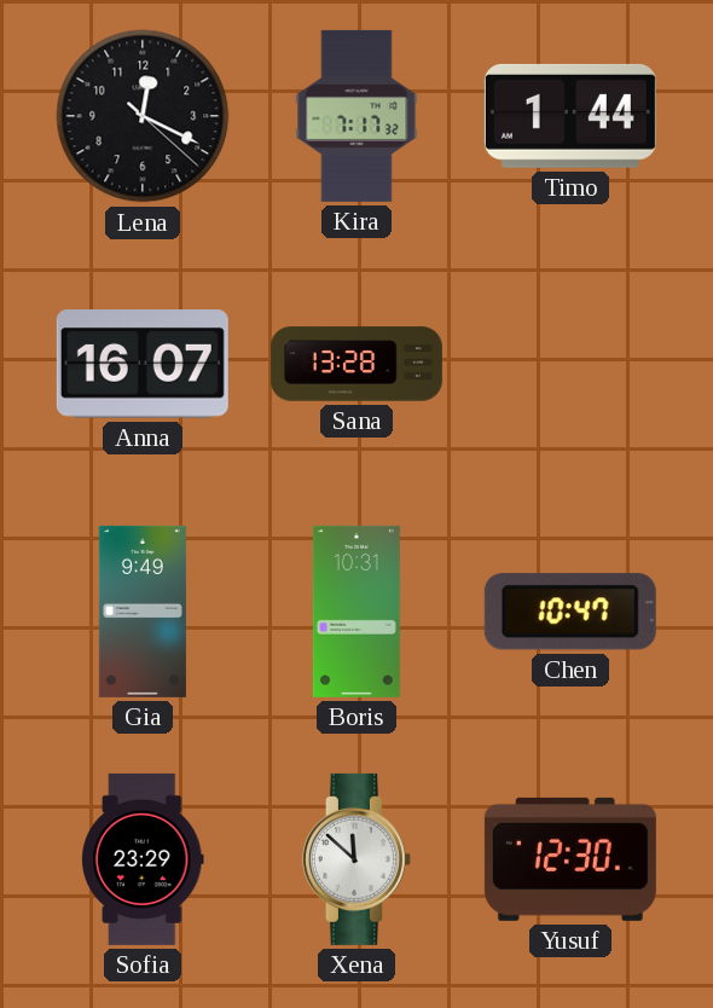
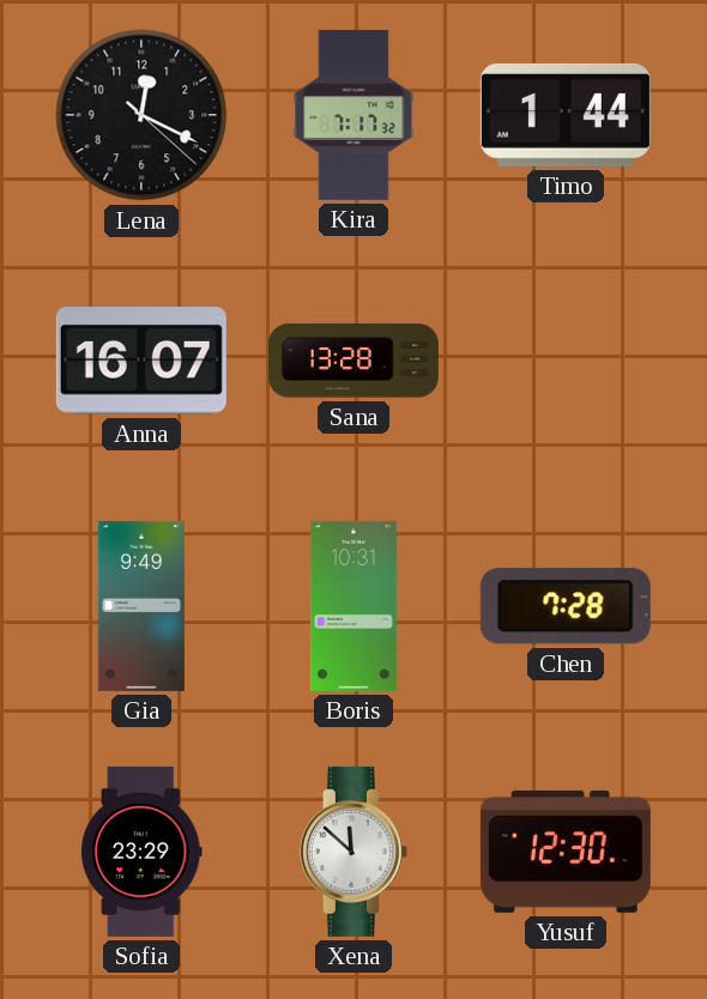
Chen: 10:47 -> 7:28 (566, 606)
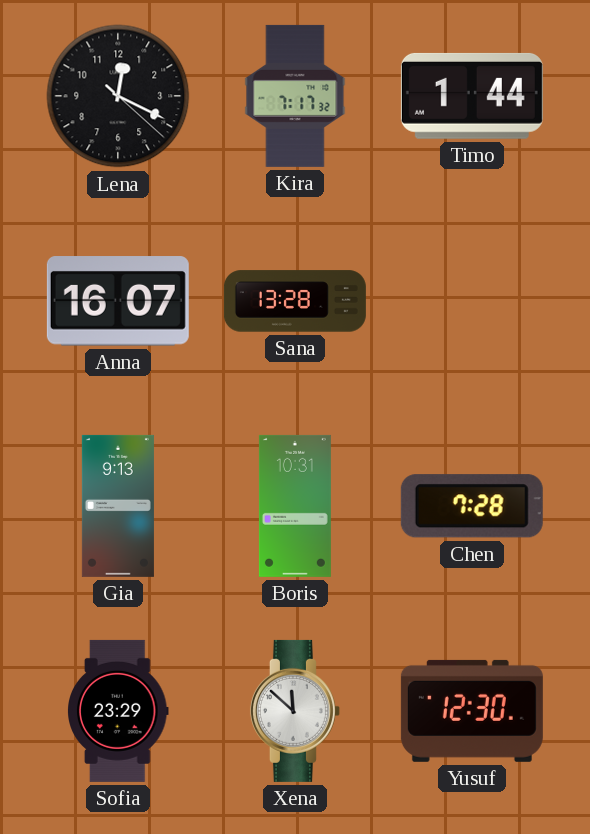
Gia: 9:49 -> 9:13 (118, 506)
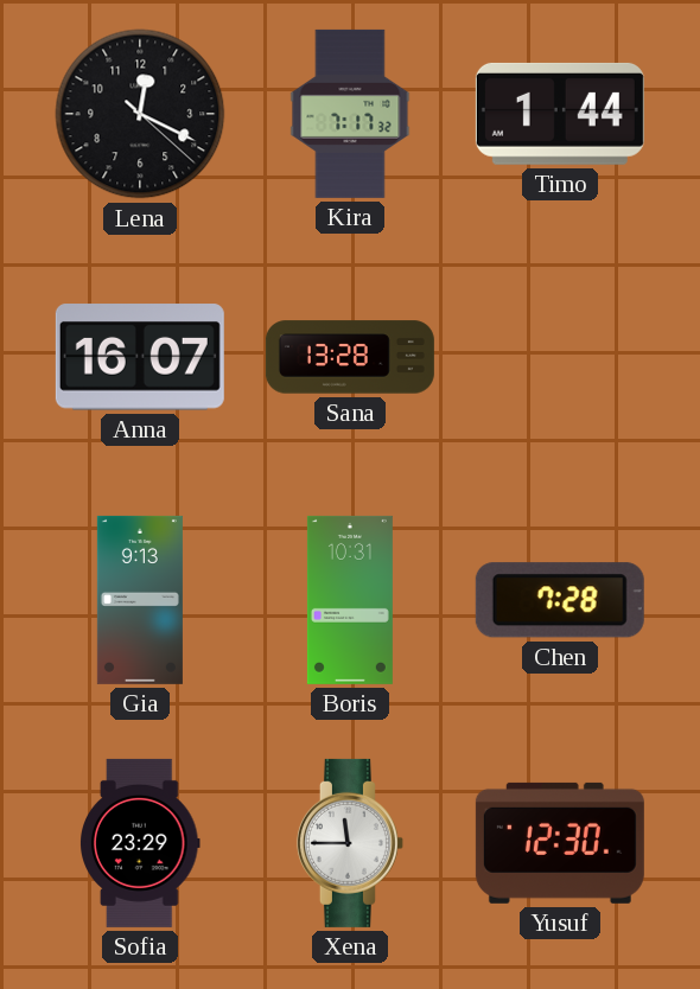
Xena: 11:52 -> 11:45 (350, 843)
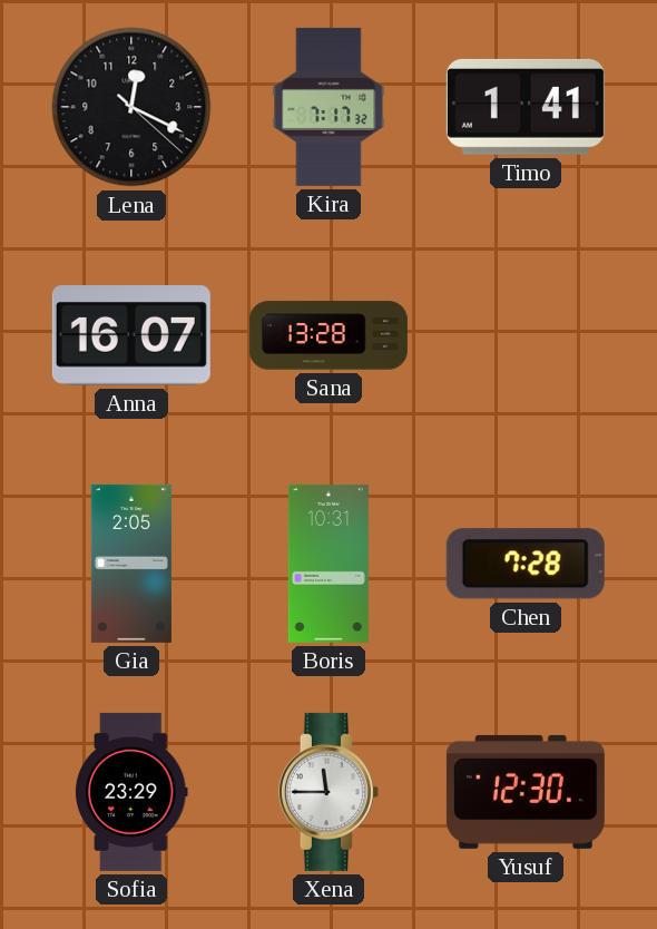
Timo: 1:44 -> 1:41 (526, 107)
Gia: 9:13 -> 2:05 (131, 564)
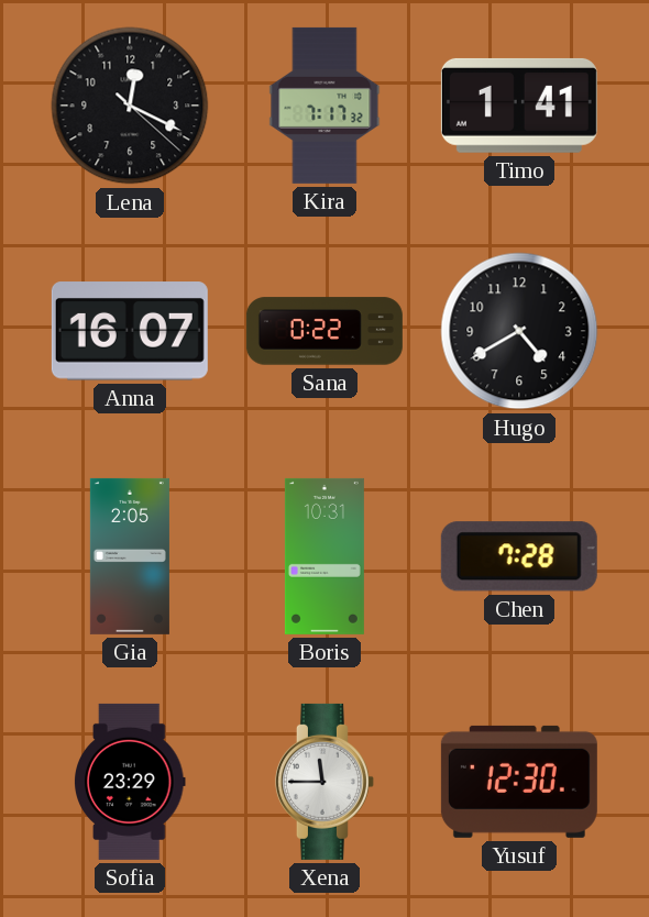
Sana: 13:28 -> 0:22 (324, 331)
Hugo: none -> 4:40 (519, 331)
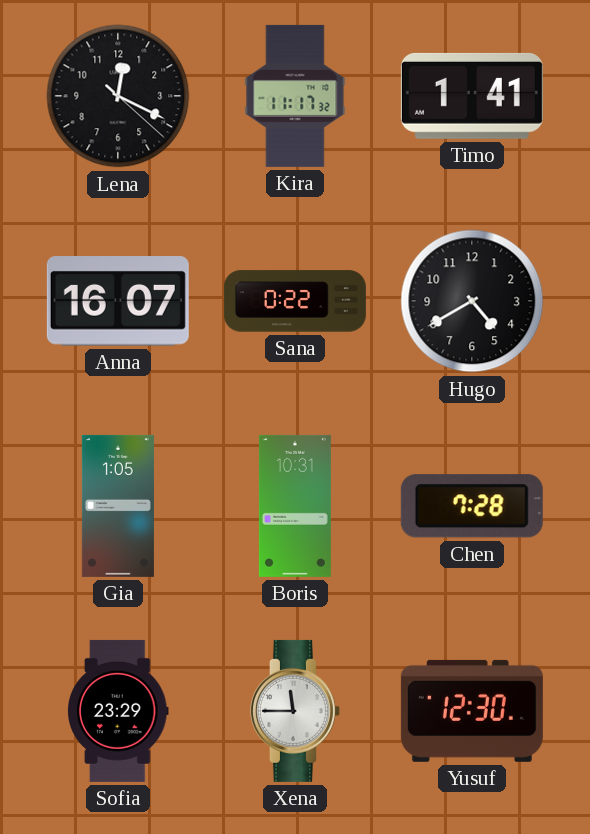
Kira: 7:17 -> 11:17 (295, 96)
Gia: 2:05 -> 1:05 (118, 506)
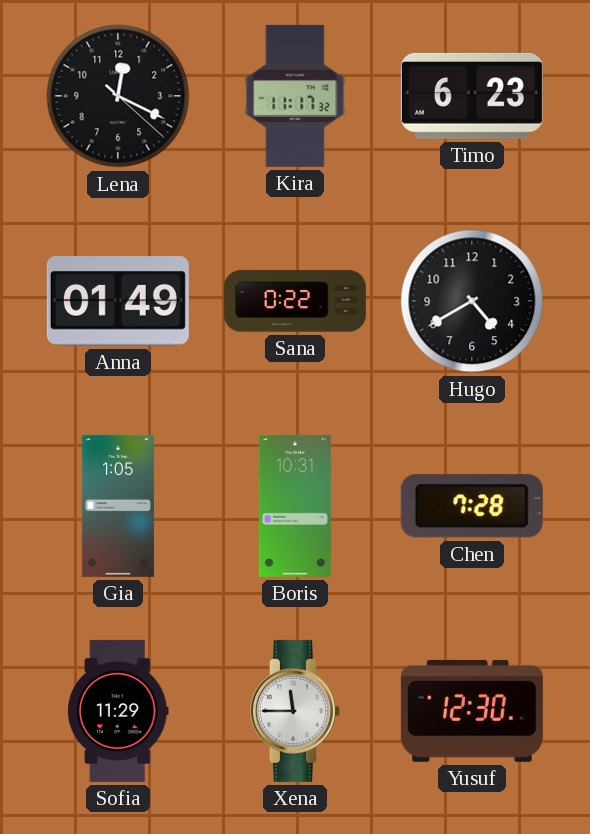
Timo: 1:41 -> 6:23 (472, 96)
Anna: 16:07 -> 01:49 (118, 301)
Sofia: 23:29 -> 11:29 (119, 711)
